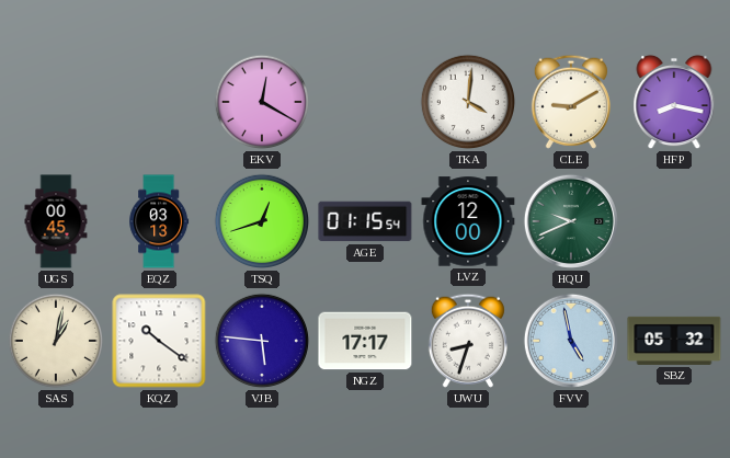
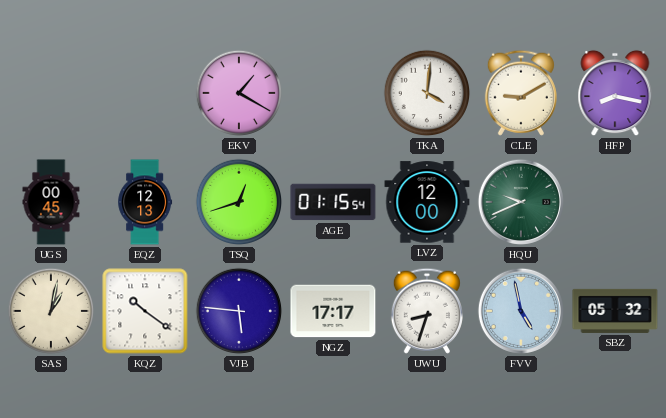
EKV: 12:20 -> 1:20 (239, 93)
EQZ: 03:13 -> 12:13 (145, 202)
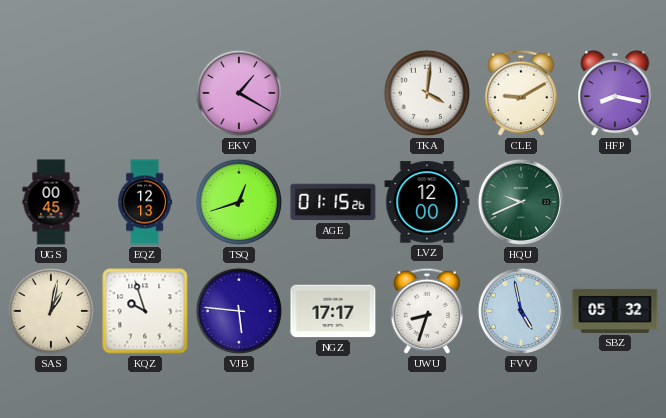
AGE: 01:15:54 -> 01:15:26 (333, 202)
KQZ: 10:21 -> 9:57 (145, 311)
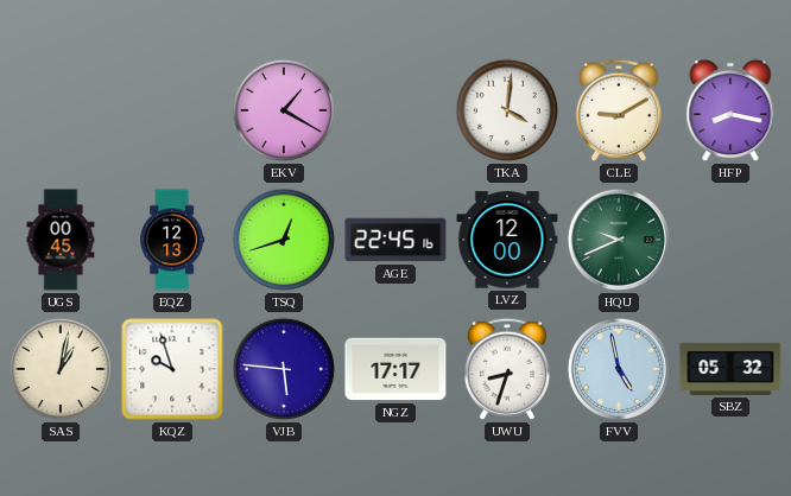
AGE: 01:15 -> 22:45 (395, 240)
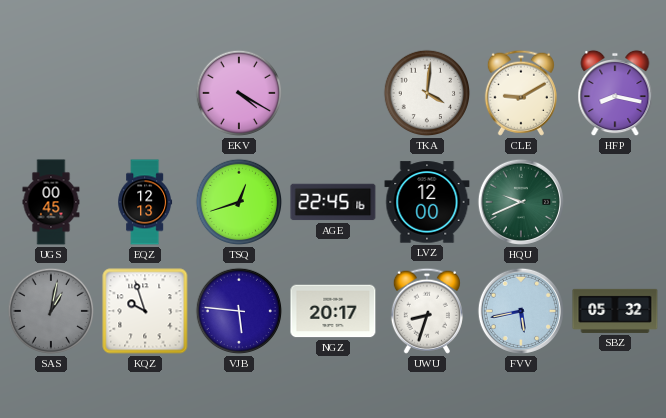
EKV: 1:20 -> 4:20 (239, 93)
SAS dial: cream -> grey (51, 311)
NGZ: 17:17 -> 20:17 (333, 311)
FVV: 4:58 -> 5:43 (521, 311)
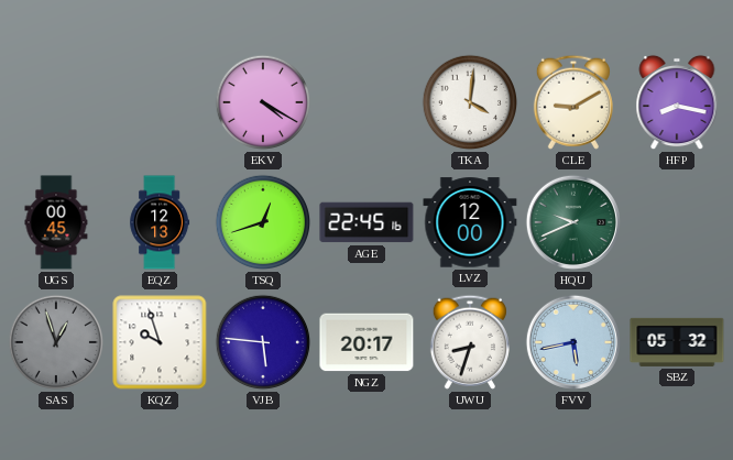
SAS: 1:02 -> 12:57 (56, 342)
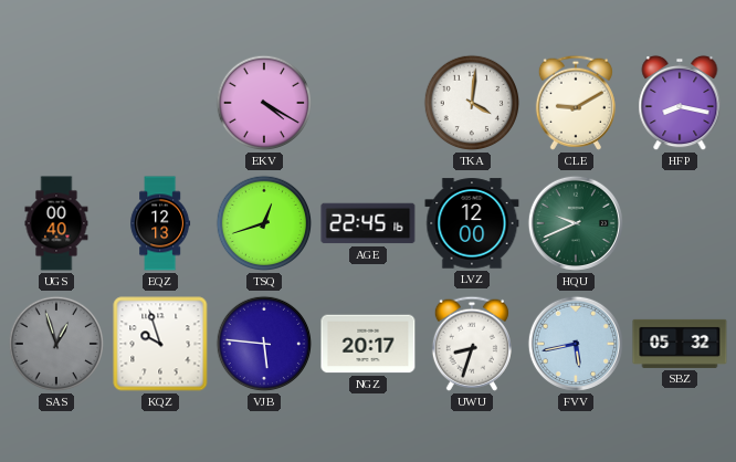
UGS: 00:45 -> 00:40 (56, 223)
